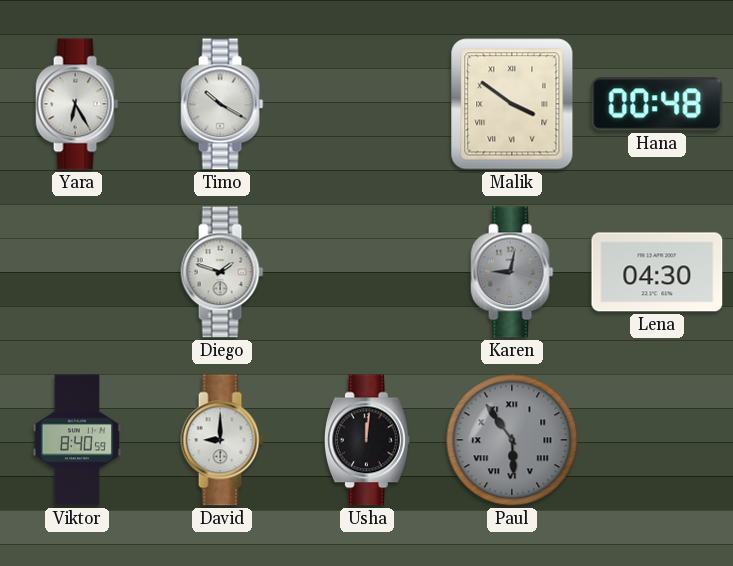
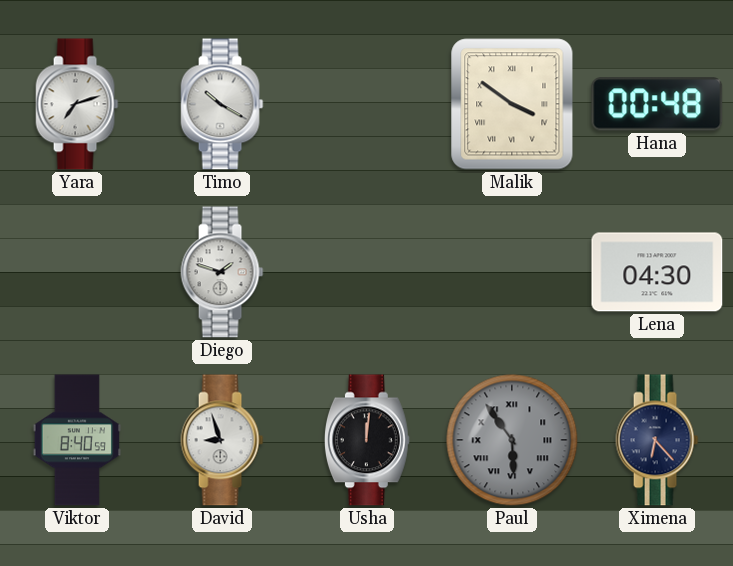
Yara: 6:25 -> 7:12 (77, 104)
Karen: 9:02 -> none (512, 272)
David: 9:00 -> 8:57 (222, 440)
Ximena: none -> 6:23 (657, 440)
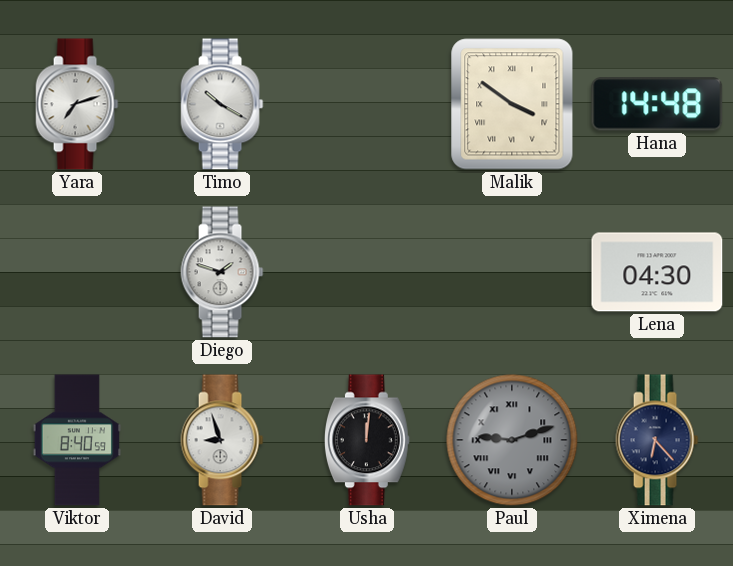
Hana: 00:48 -> 14:48 (657, 104)
Paul: 5:54 -> 9:12 (512, 440)
